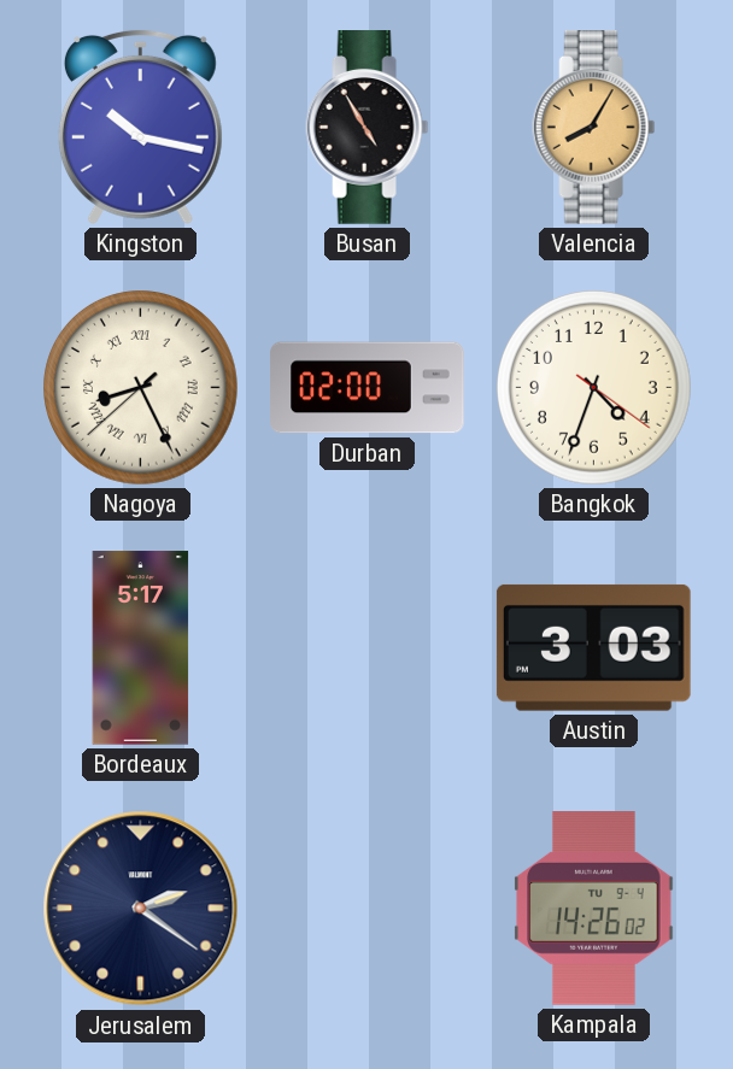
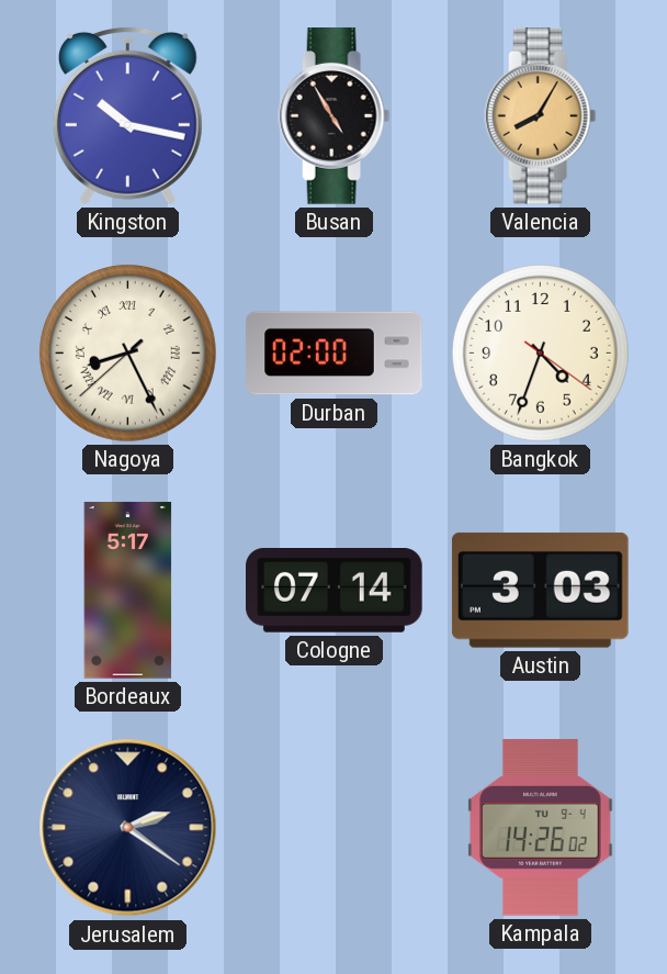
Cologne: none -> 07:14 (335, 591)
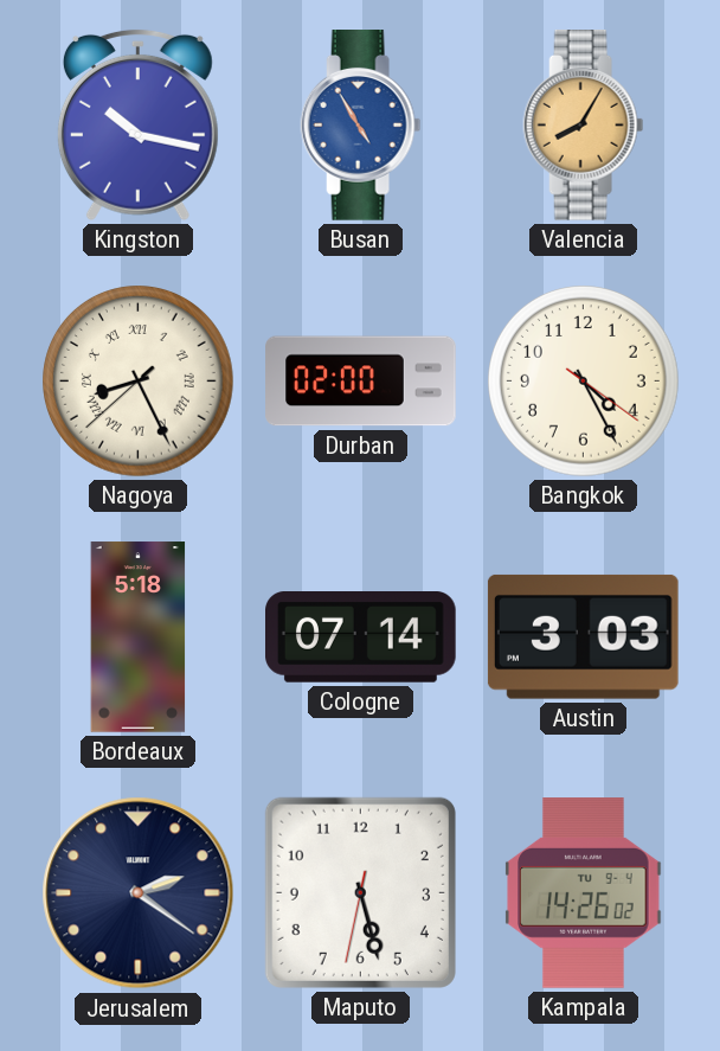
Busan dial: black -> blue (361, 126)
Bangkok: 4:33 -> 4:25 (584, 382)
Bordeaux: 5:17 -> 5:18 (139, 637)
Maputo: none -> 5:27 (360, 892)
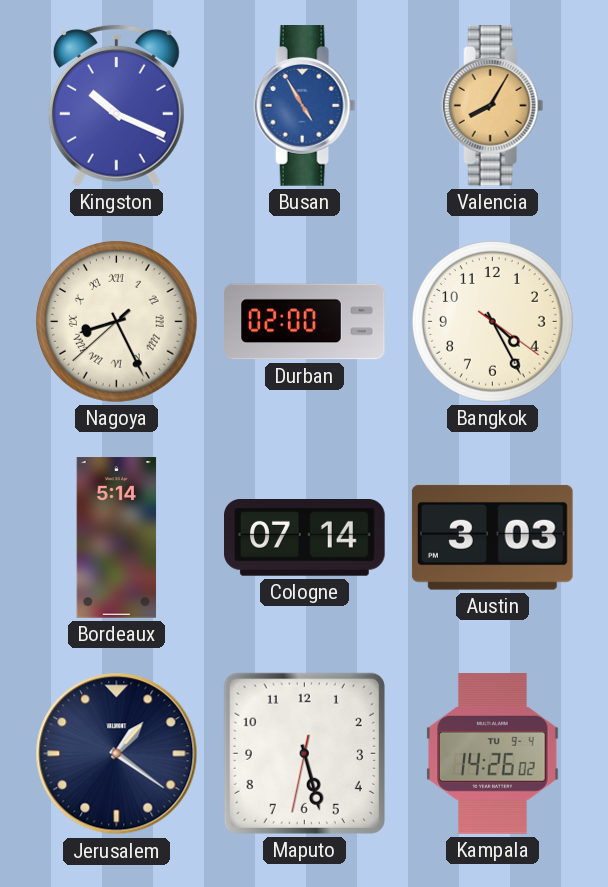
Kingston: 10:17 -> 10:19 (116, 105)
Bordeaux: 5:18 -> 5:14 (117, 538)
Jerusalem: 2:21 -> 1:21 (117, 754)
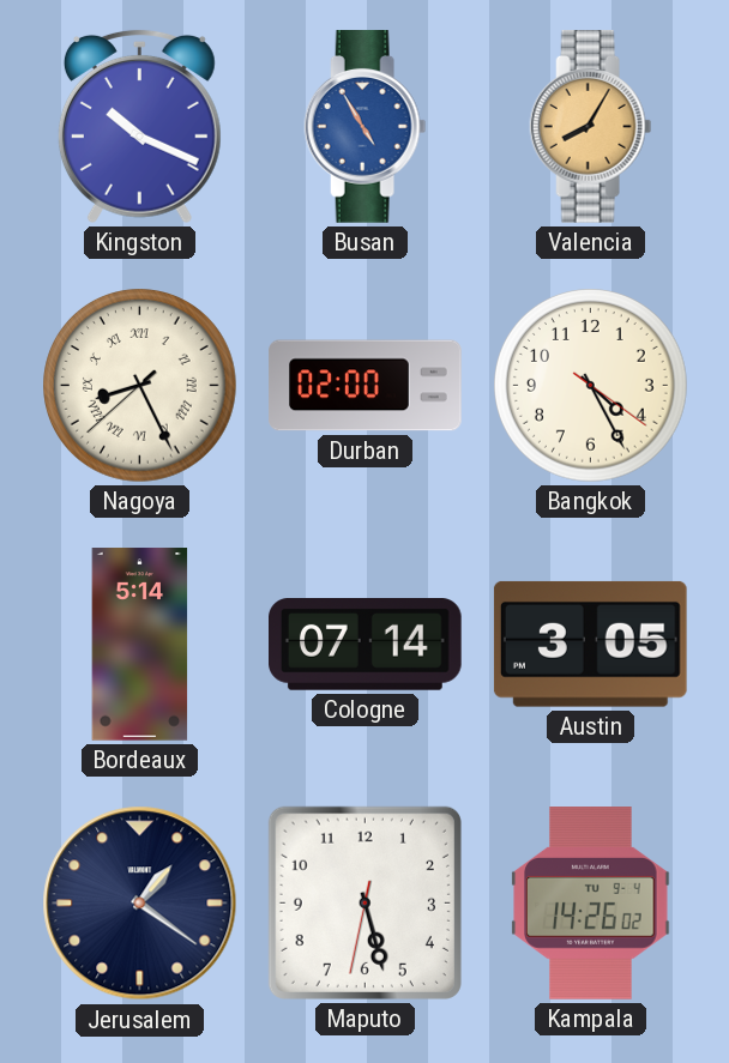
Austin: 3:03 -> 3:05 (590, 644)
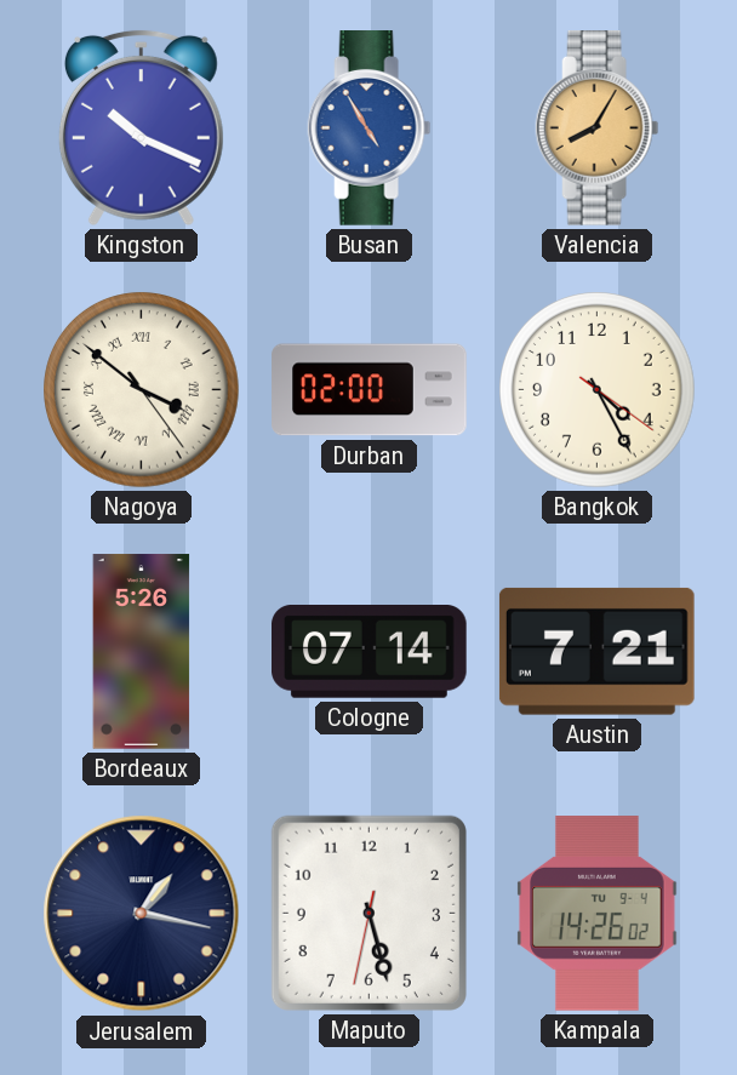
Nagoya: 8:25 -> 3:51 (142, 390)
Bordeaux: 5:14 -> 5:26 (142, 652)
Austin: 3:05 -> 7:21 (596, 651)
Jerusalem: 1:21 -> 1:17 (142, 914)
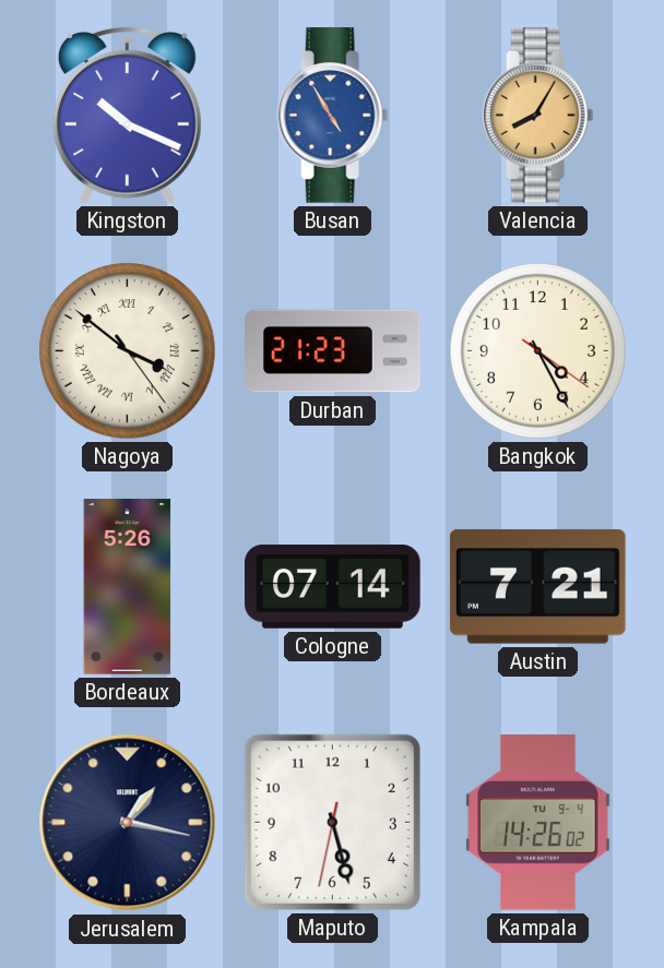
Durban: 02:00 -> 21:23 (333, 351)
